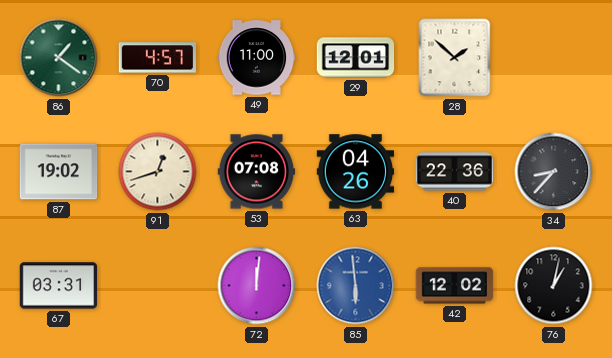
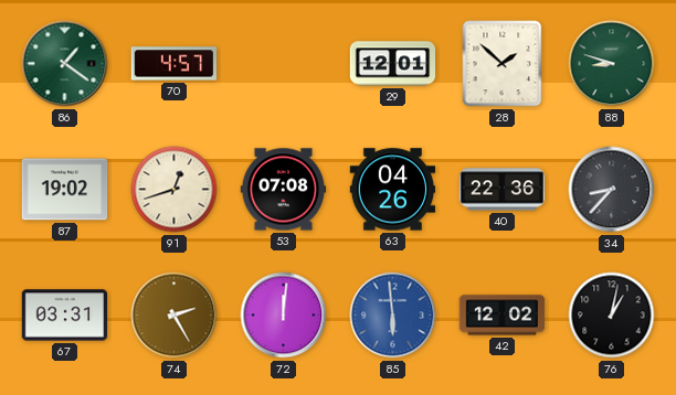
49: 11:00 -> none (257, 58)
88: none -> 8:48 (612, 64)
74: none -> 2:25 (175, 316)
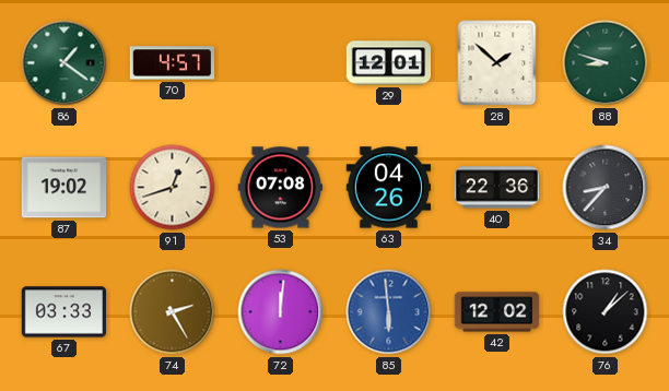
67: 03:31 -> 03:33 (64, 312)
76: 1:02 -> 1:08 (606, 312)
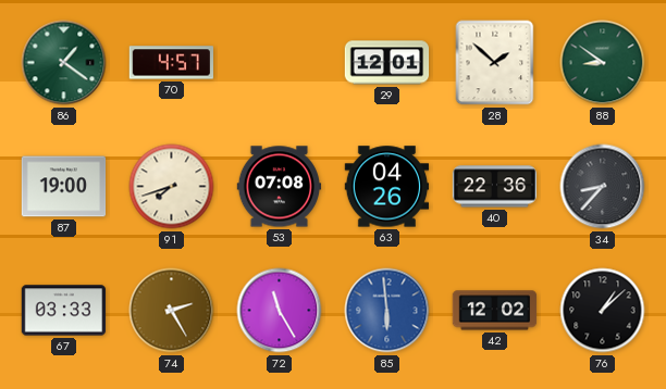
88: 8:48 -> 8:51 (603, 63)
87: 19:02 -> 19:00 (64, 187)
91: 12:42 -> 7:42 (172, 187)
72: 12:01 -> 11:25 (280, 311)
